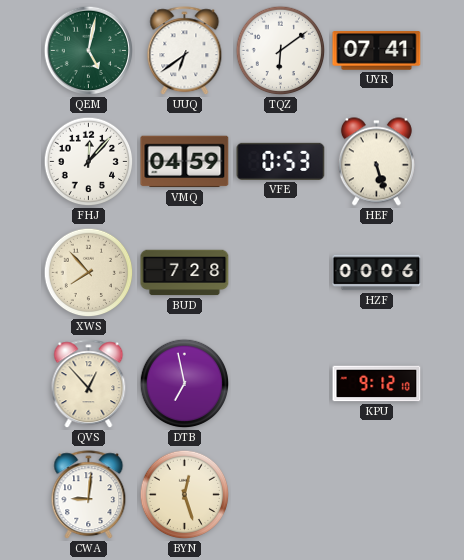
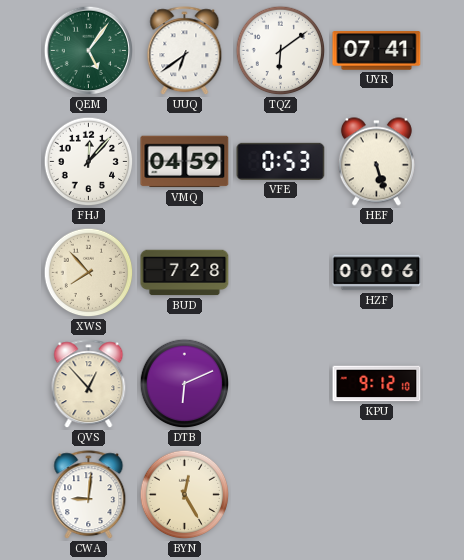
QEM: 5:02 -> 5:06 (89, 51)
DTB: 6:58 -> 6:11 (185, 384)
BYN: 12:27 -> 12:25 (185, 495)
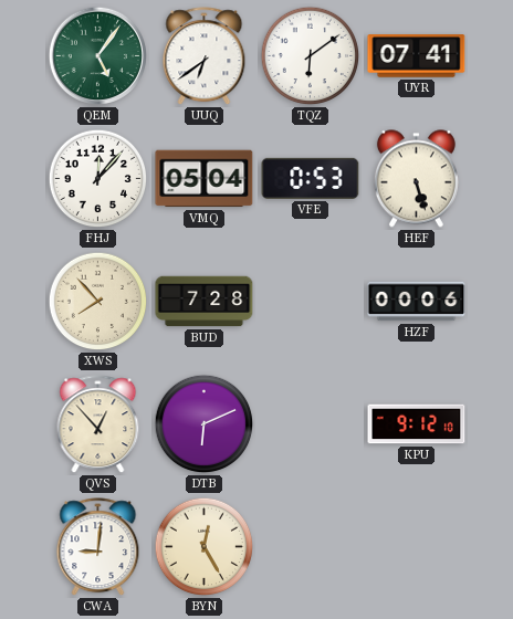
VMQ: 04:59 -> 05:04 (205, 179)
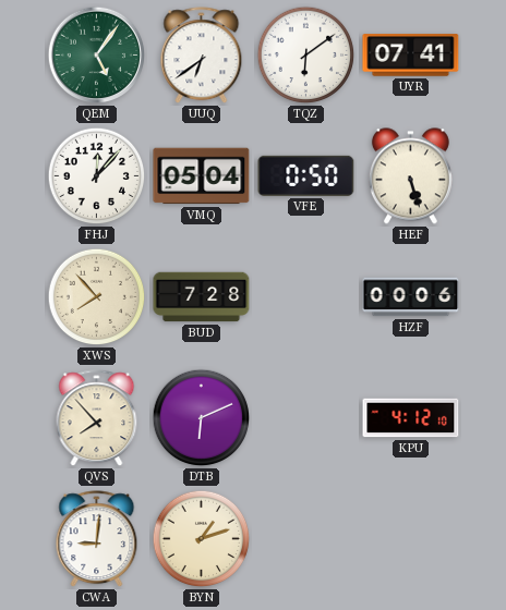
VFE: 0:53 -> 0:50 (306, 175)
QVS: 12:53 -> 7:53 (97, 418)
KPU: 9:12 -> 4:12 (411, 418)
BYN: 12:25 -> 1:12 (202, 539)
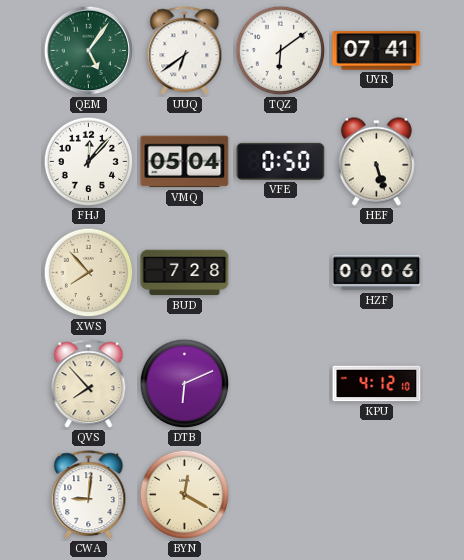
BYN: 1:12 -> 12:20 (185, 495)
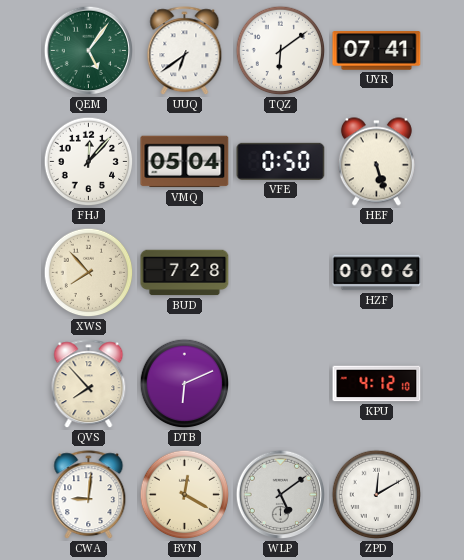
WLP: none -> 5:09 (281, 495)
ZPD: none -> 12:10 (377, 495)
